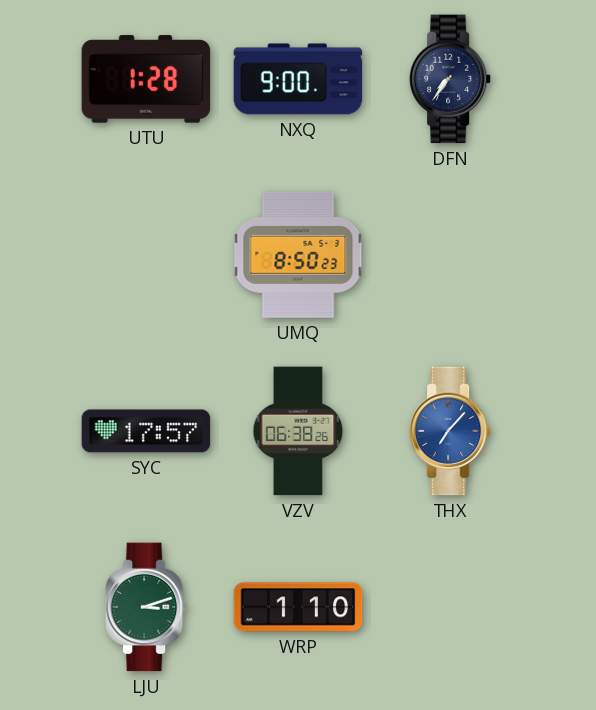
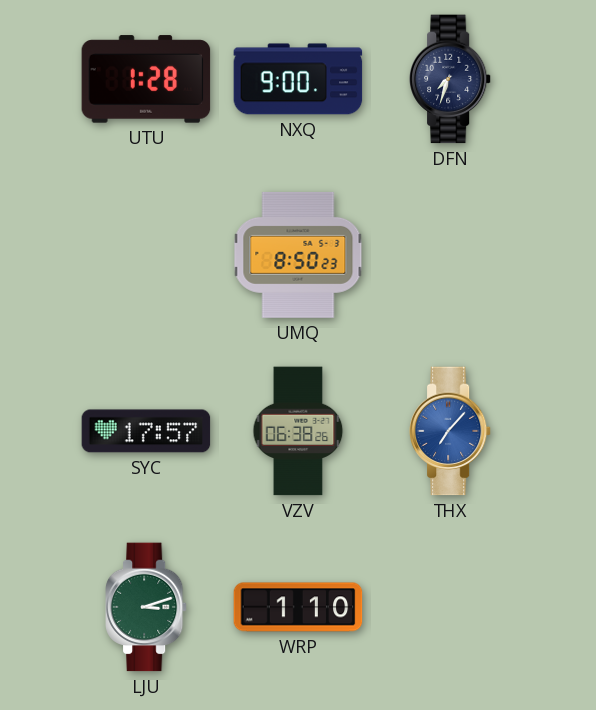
DFN: 7:36 -> 7:33 (450, 79)
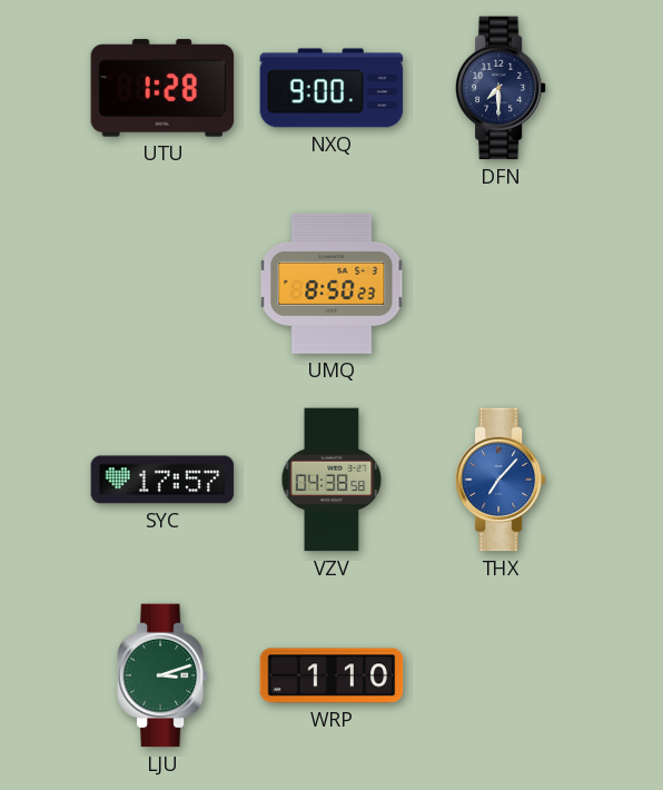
DFN: 7:33 -> 7:30 (501, 88)
VZV: 06:38 -> 04:38 (331, 480)
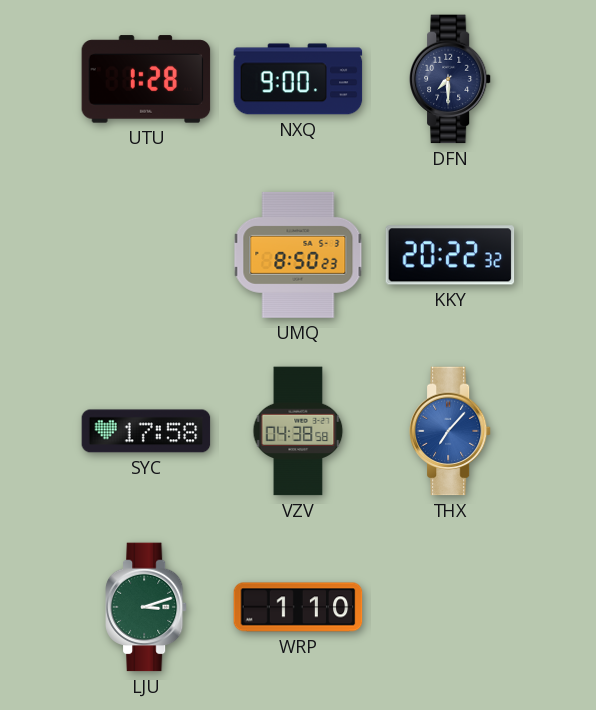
KKY: none -> 20:22 (450, 255)
SYC: 17:57 -> 17:58 (146, 431)
